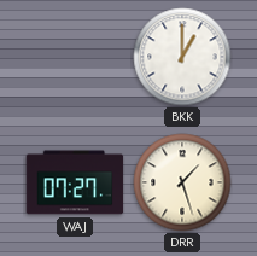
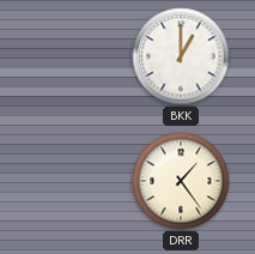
WAJ: 07:27 -> none (75, 182)
DRR: 1:27 -> 1:24 (181, 181)
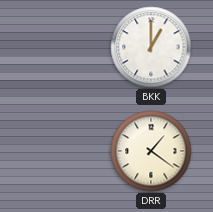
DRR: 1:24 -> 1:21 (151, 151)
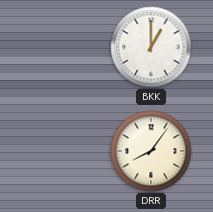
DRR: 1:21 -> 8:06 (151, 151)
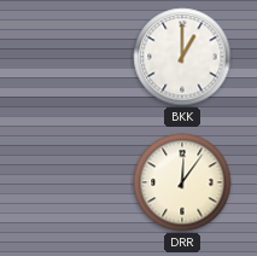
DRR: 8:06 -> 12:06 (182, 182)
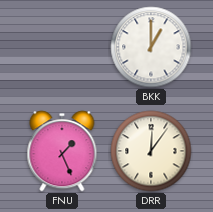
FNU: none -> 1:26 (62, 151)
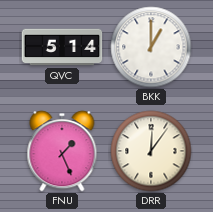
QVC: none -> 5:14 (62, 47)
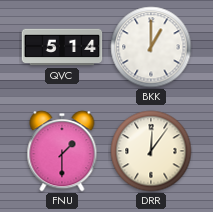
FNU: 1:26 -> 1:30 (62, 151)
